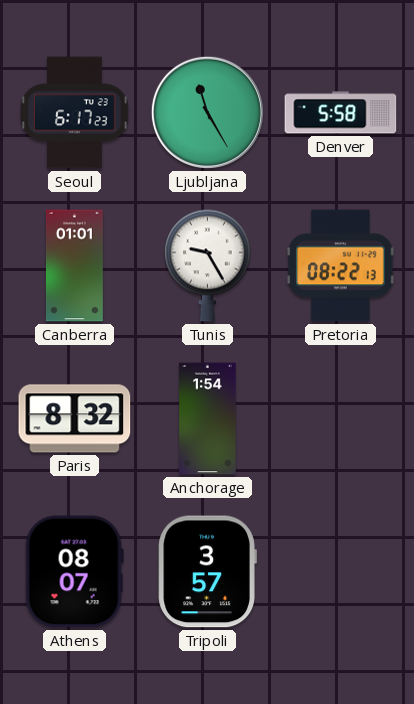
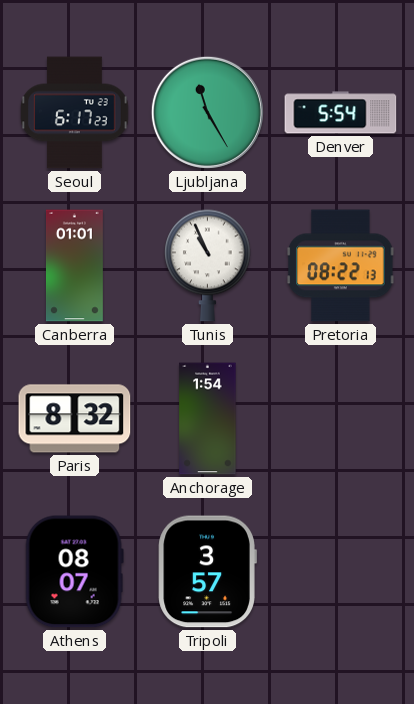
Denver: 5:58 -> 5:54 (341, 113)
Tunis: 9:25 -> 10:56 (208, 265)
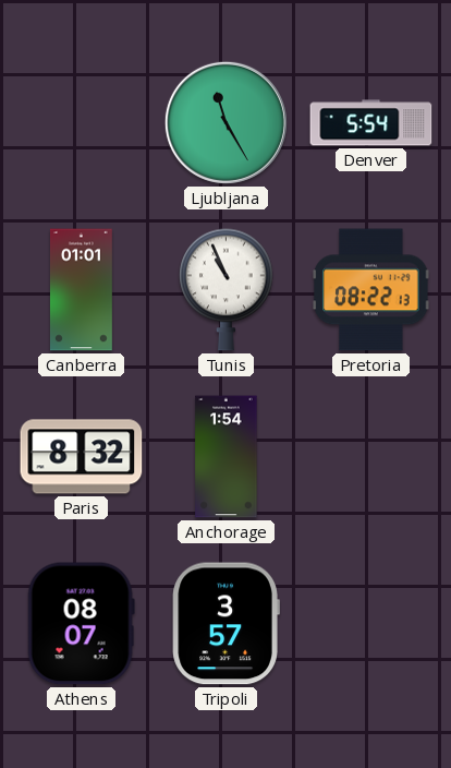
Seoul: 6:17 -> none (75, 113)
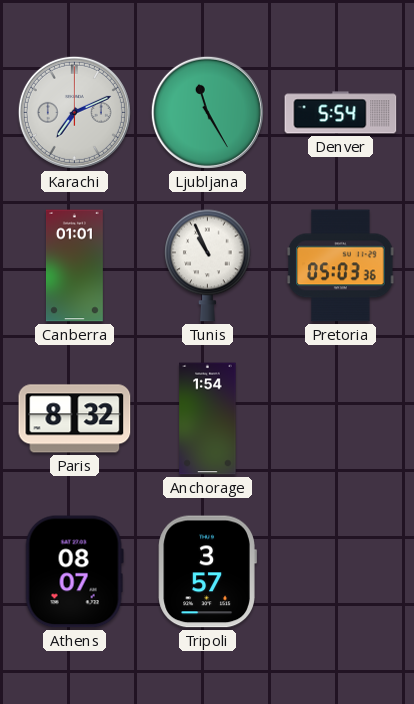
Karachi: none -> 7:11 (74, 112)
Pretoria: 08:22 -> 05:03 (341, 266)
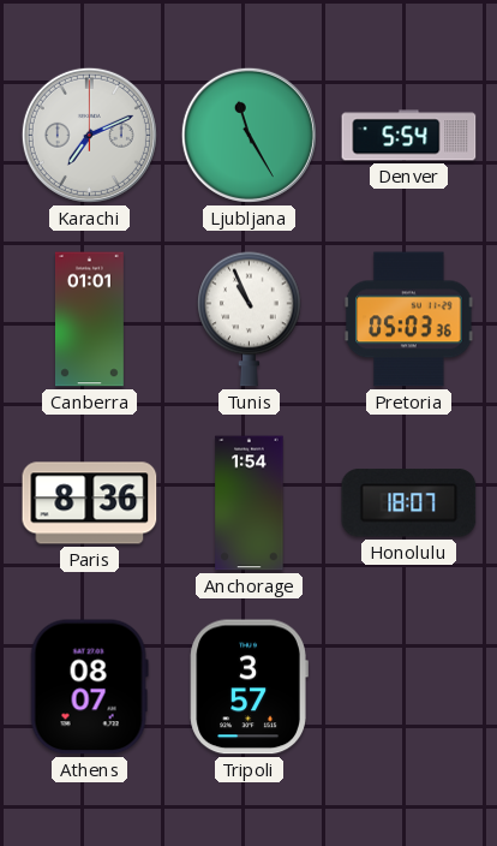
Paris: 8:32 -> 8:36 (90, 504)
Honolulu: none -> 18:07 (409, 504)
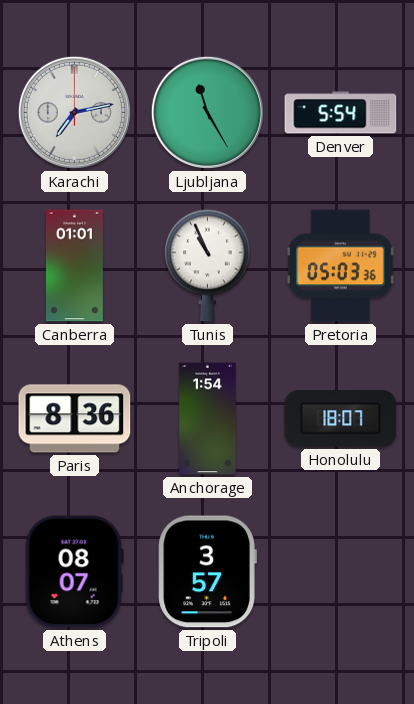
Karachi: 7:11 -> 7:13 (74, 112)
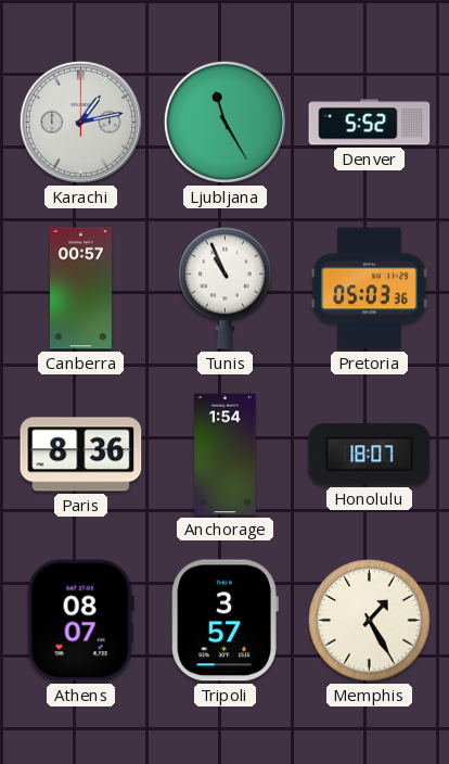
Karachi: 7:13 -> 1:13 (80, 122)
Denver: 5:54 -> 5:52 (370, 123)
Canberra: 01:01 -> 00:57 (80, 289)
Memphis: none -> 1:25 (370, 621)
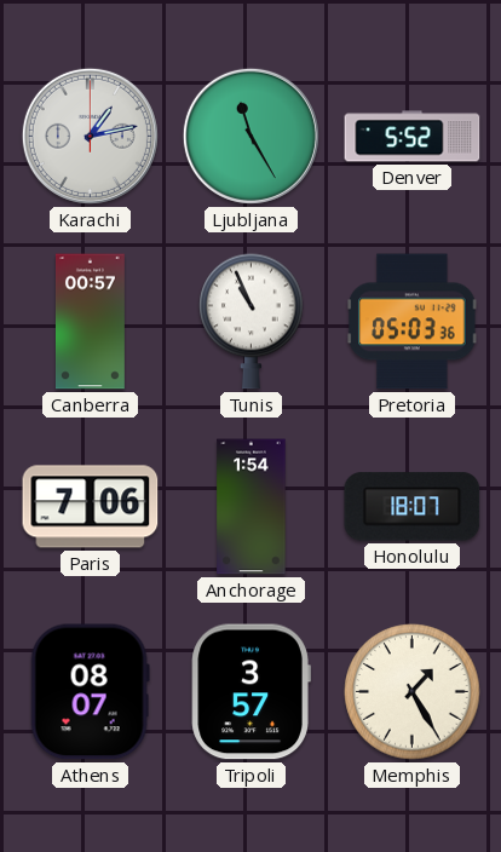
Paris: 8:36 -> 7:06 (91, 507)
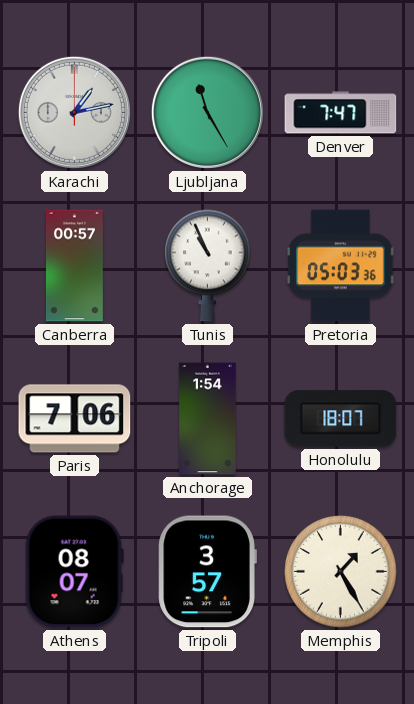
Denver: 5:52 -> 7:47 (341, 113)
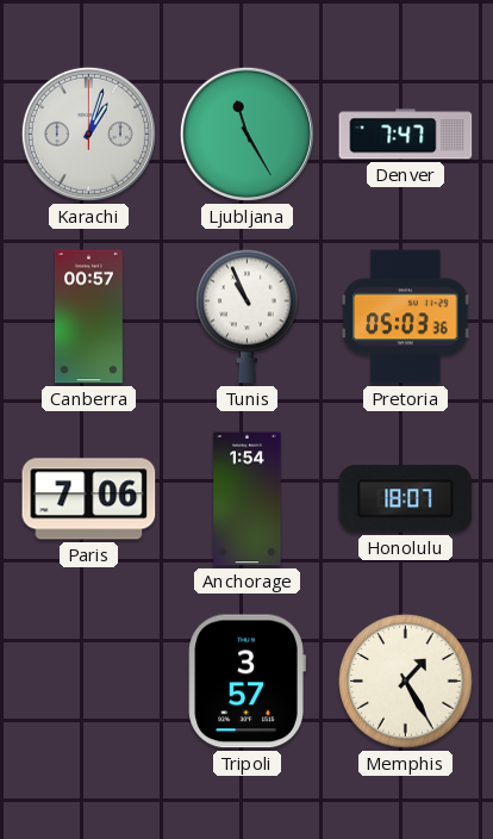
Karachi: 1:13 -> 1:03 (88, 133)
Athens: 08:07 -> none (74, 572)
